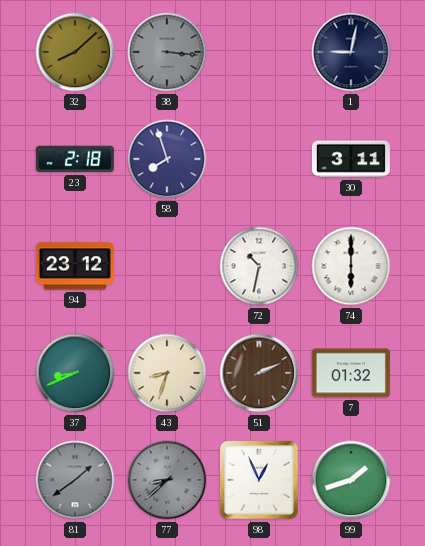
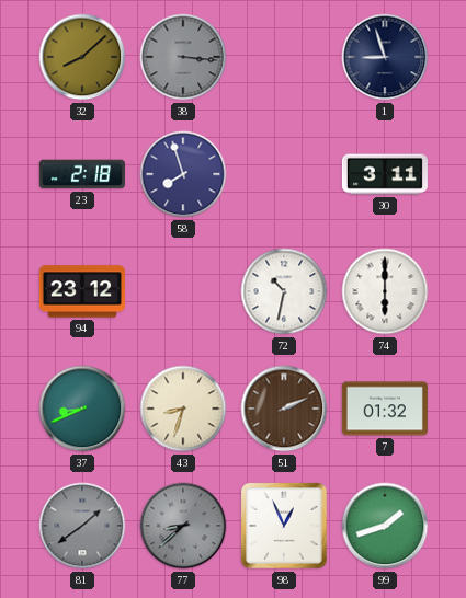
1: 9:02 -> 8:57 (385, 57)
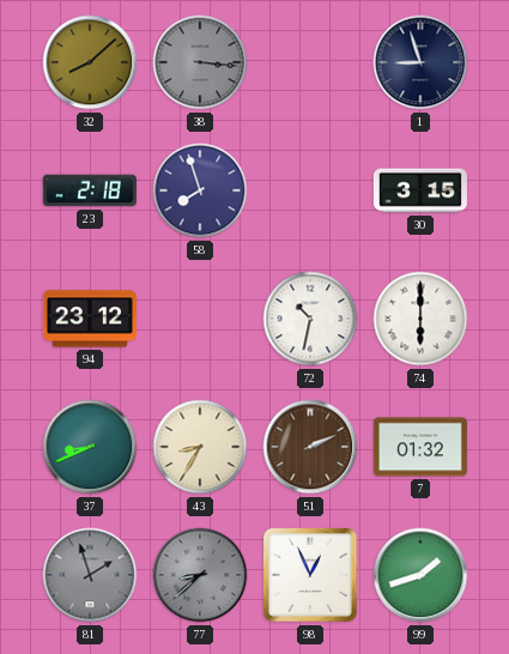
30: 3:11 -> 3:15 (420, 190)
43: 8:33 -> 8:35 (200, 447)
81: 1:39 -> 1:57 (90, 575)
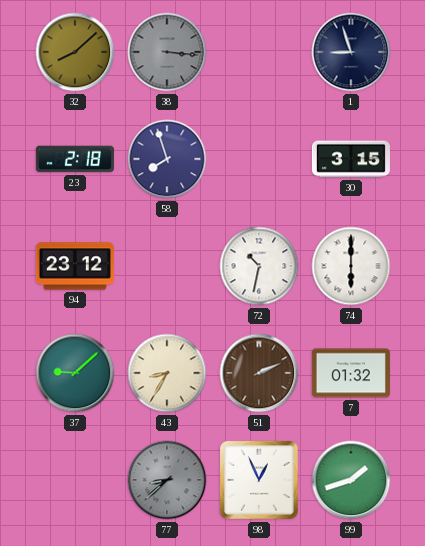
37: 8:41 -> 9:08 (75, 373)
81: 1:57 -> none (90, 575)
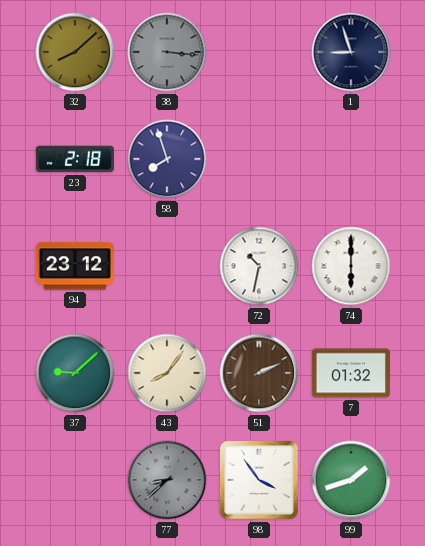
30: 3:15 -> none (351, 159)
43: 8:35 -> 8:06 (167, 373)
98: 12:56 -> 3:54 (260, 481)
